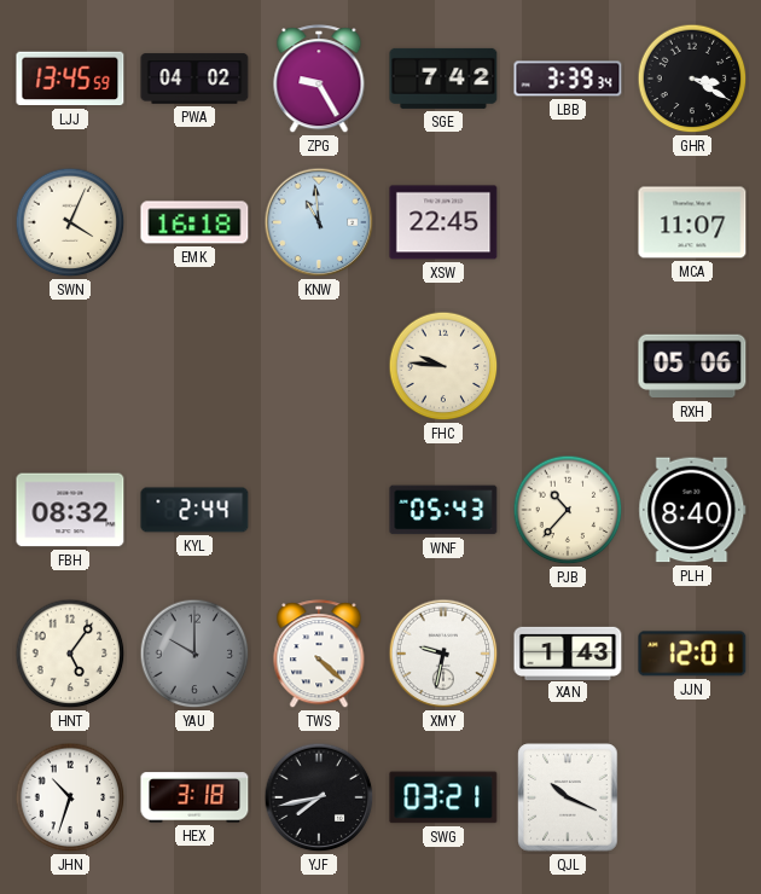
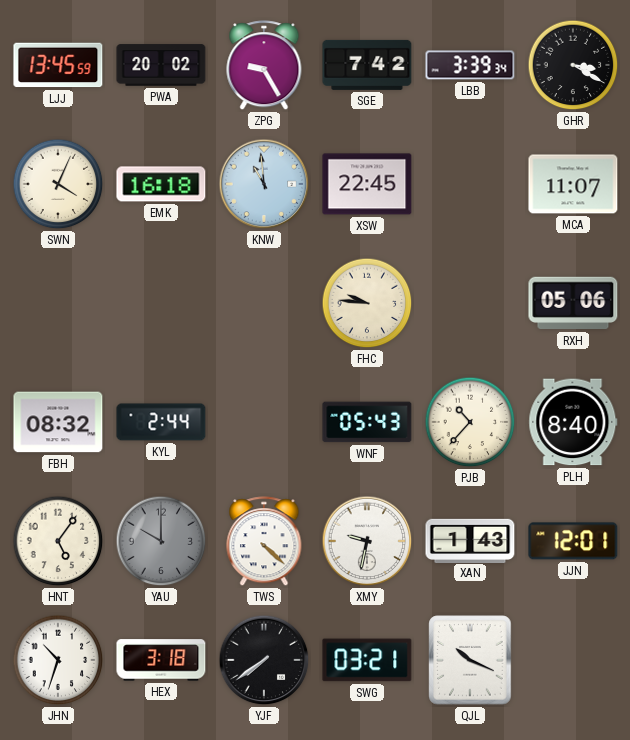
PWA: 04:02 -> 20:02 (161, 65)
YJF: 7:43 -> 7:39 (264, 660)
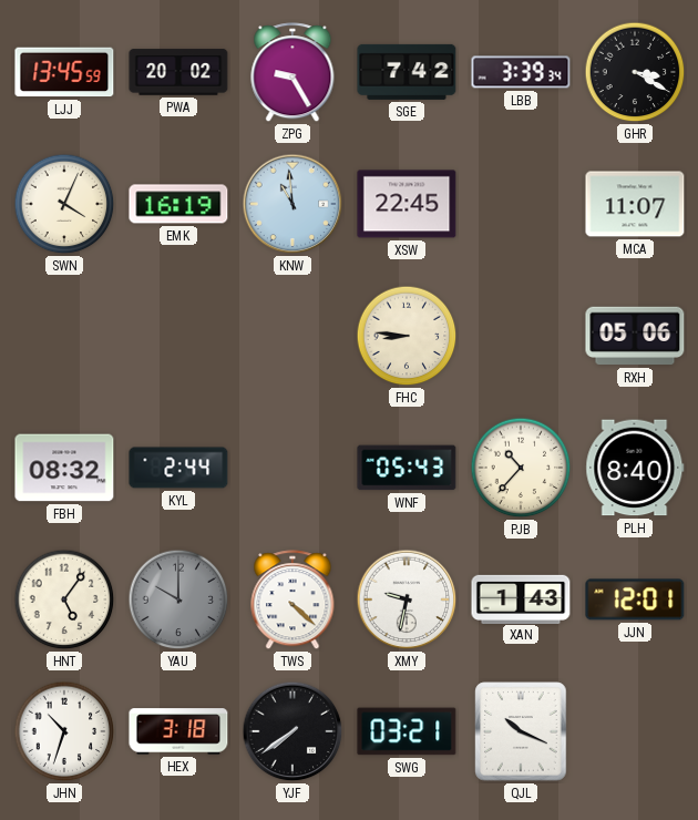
EMK: 16:18 -> 16:19 (178, 204)
FHC: 9:46 -> 8:46 (407, 336)
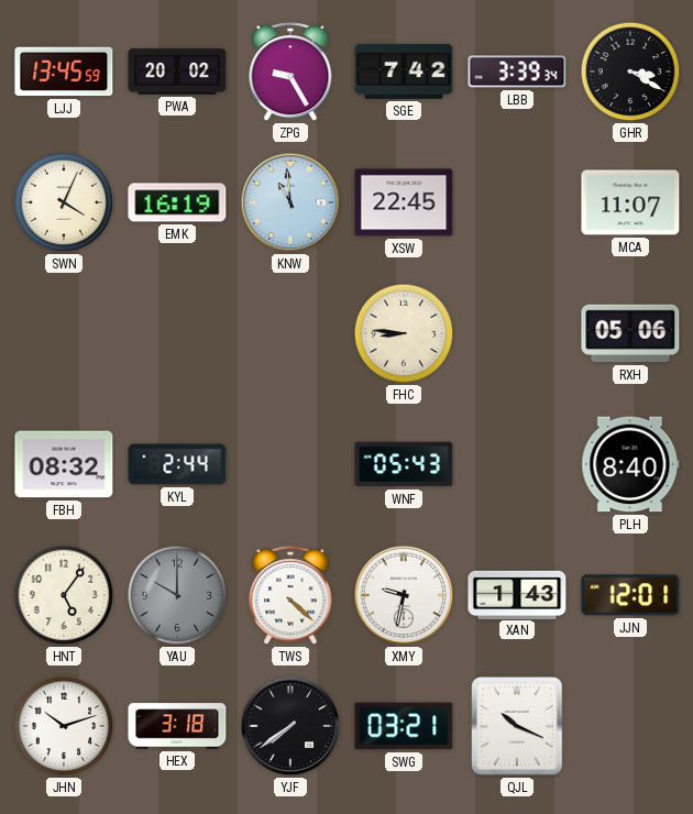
PJB: 10:37 -> none (521, 468)
JHN: 10:33 -> 10:12 (64, 726)
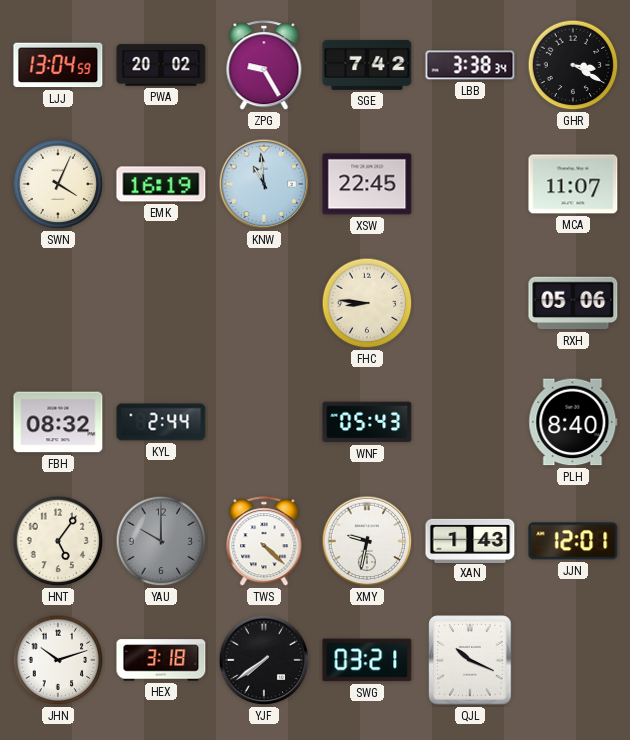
LJJ: 13:45 -> 13:04 (58, 65)
LBB: 3:39 -> 3:38 (470, 65)
